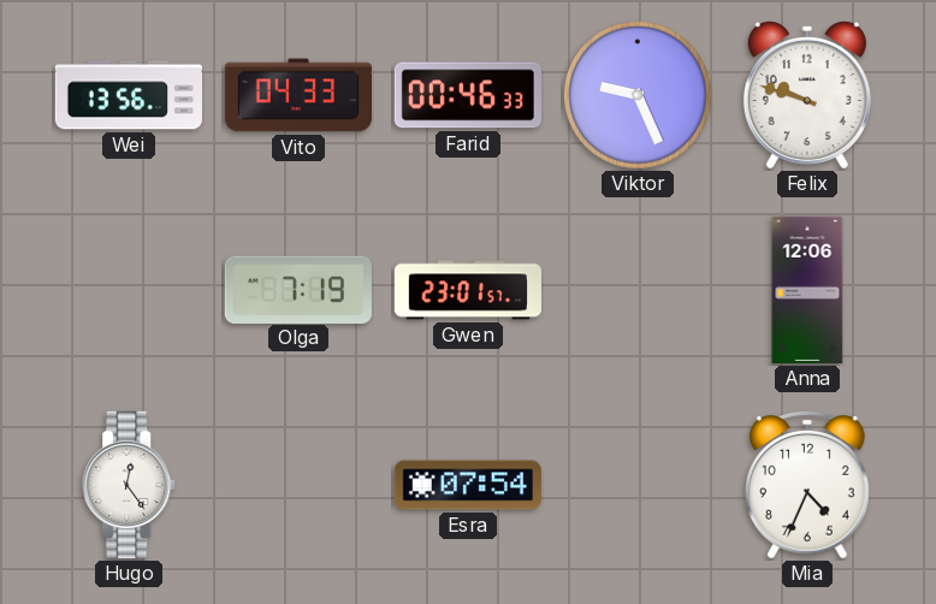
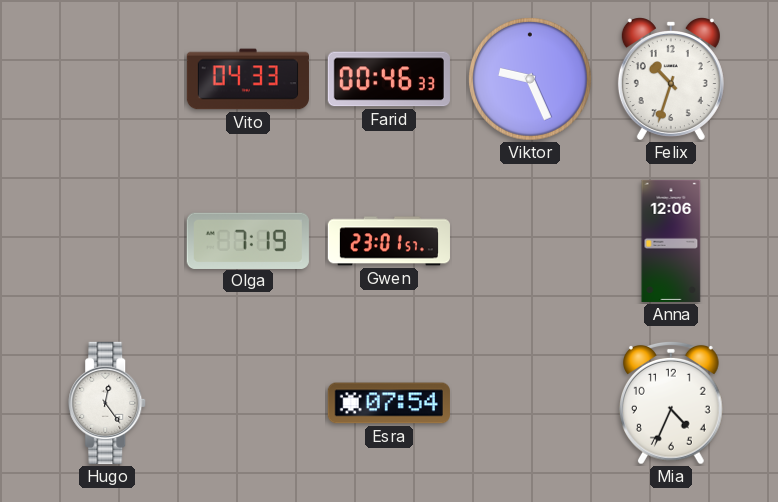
Wei: 13:56 -> none (129, 95)
Felix: 9:48 -> 10:33 (671, 79)
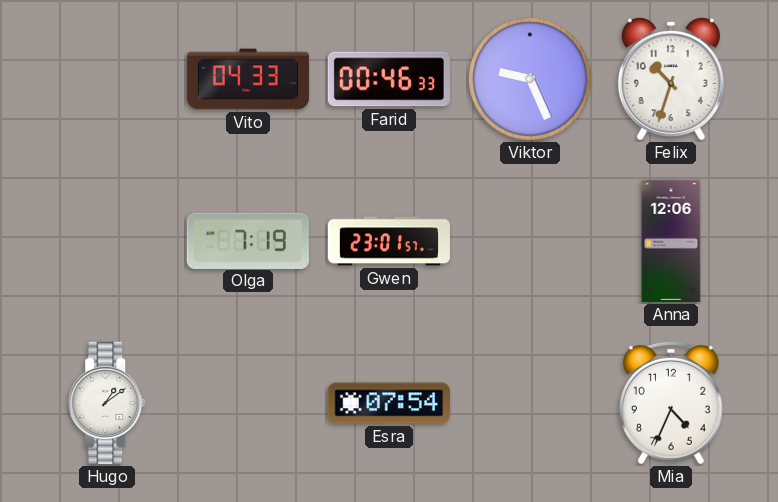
Hugo: 12:24 -> 1:09 (108, 403)
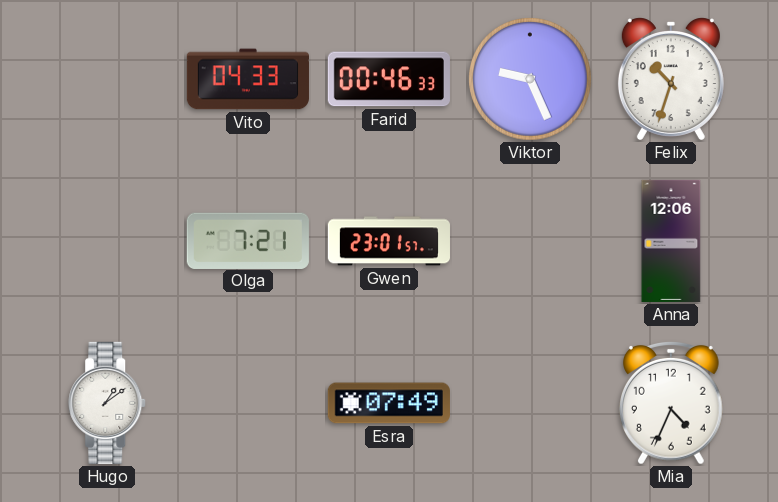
Olga: 7:19 -> 7:21 (248, 240)
Esra: 07:54 -> 07:49 (389, 403)
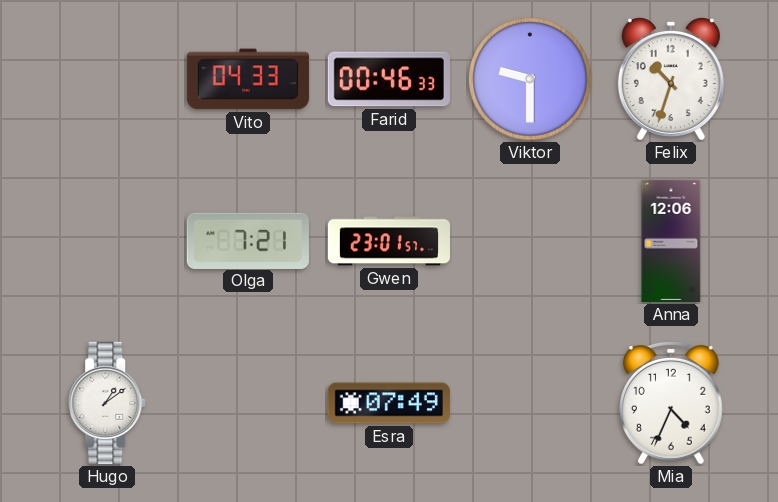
Viktor: 9:26 -> 9:30 (531, 80)
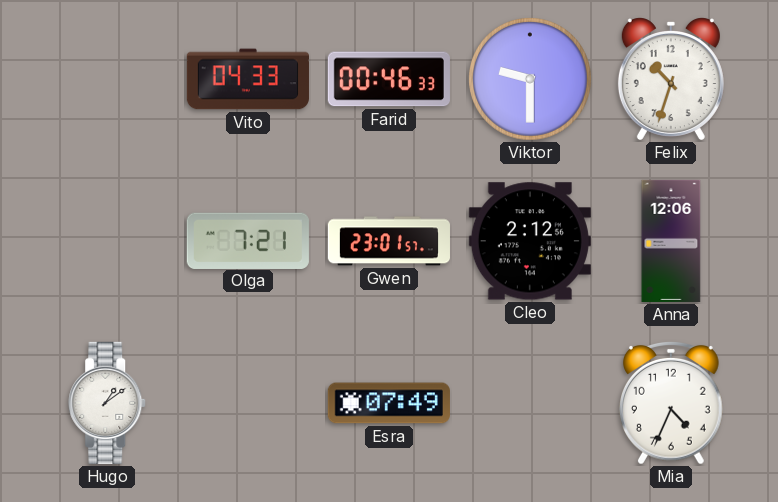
Cleo: none -> 2:12 (530, 241)
